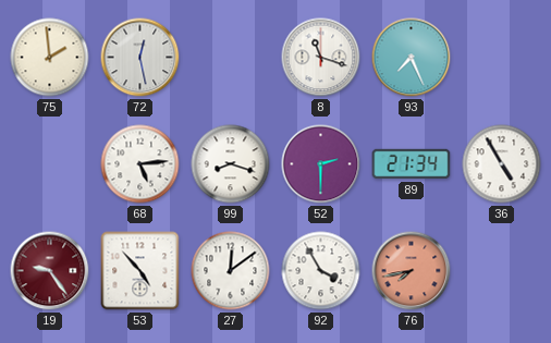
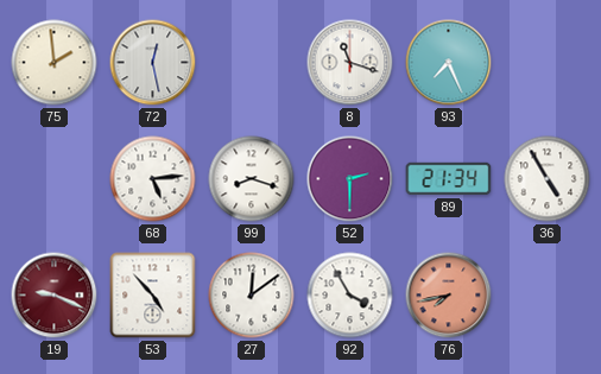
19: 9:24 -> 9:19 (55, 296)
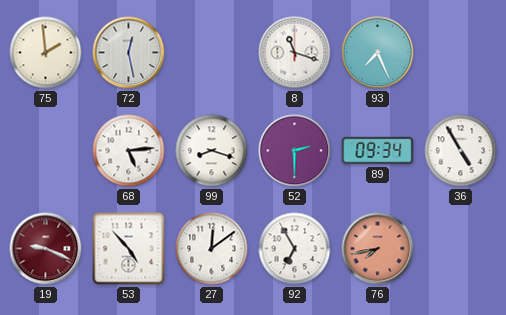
89: 21:34 -> 09:34 (378, 151)
92: 3:55 -> 6:55 (295, 249)
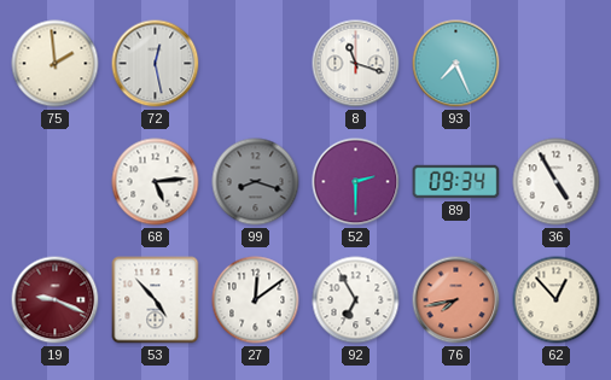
99 dial: white -> grey (256, 182)
62: none -> 12:53 (557, 300)
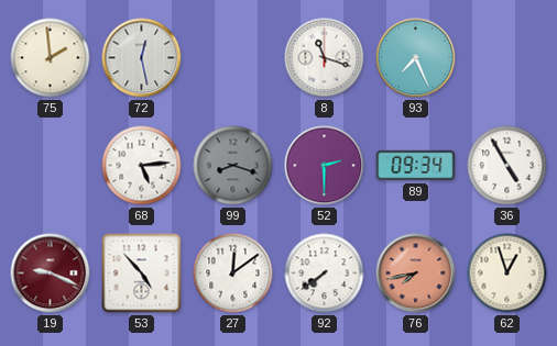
92: 6:55 -> 7:39 (325, 274)
62: 12:53 -> 12:57 (507, 274)
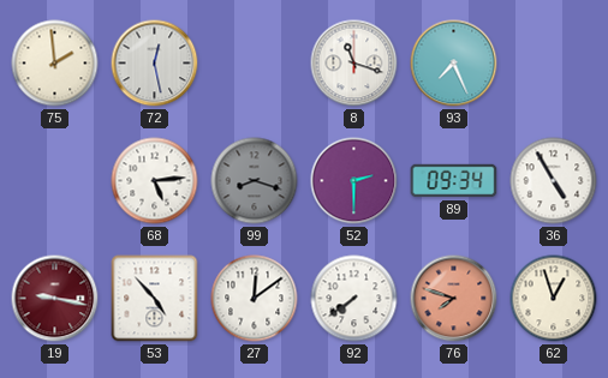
19: 9:19 -> 9:17 (55, 299)
76: 7:43 -> 7:48 (454, 299)
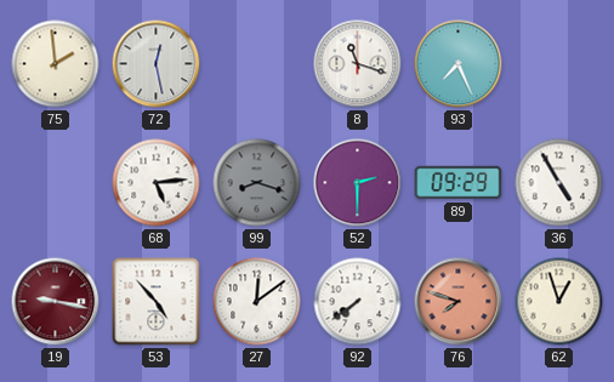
89: 09:34 -> 09:29 (459, 183)
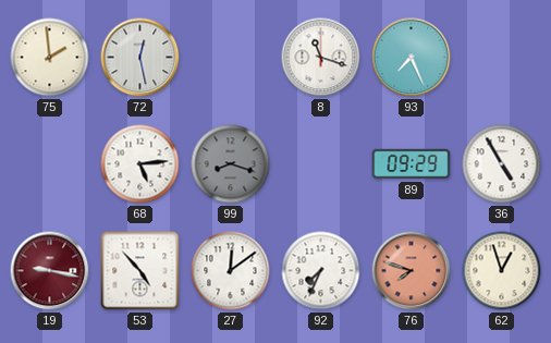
52: 2:30 -> none (358, 183)
92: 7:39 -> 7:34 (321, 271)
